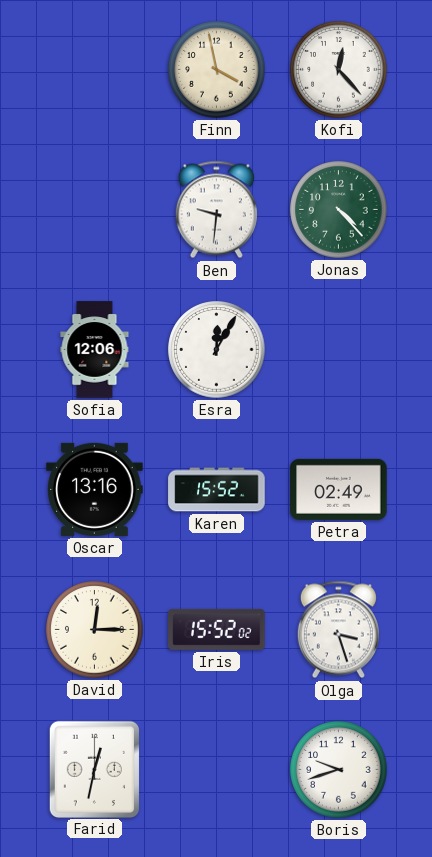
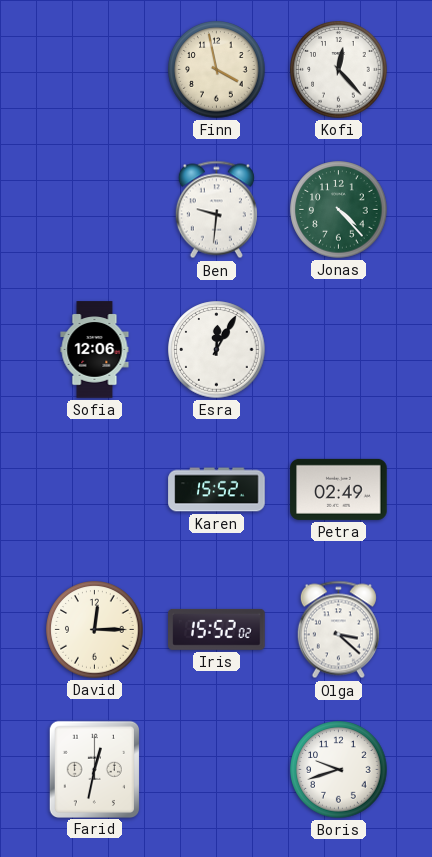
Oscar: 13:16 -> none (95, 489)
Olga: 3:27 -> 3:22 (338, 630)
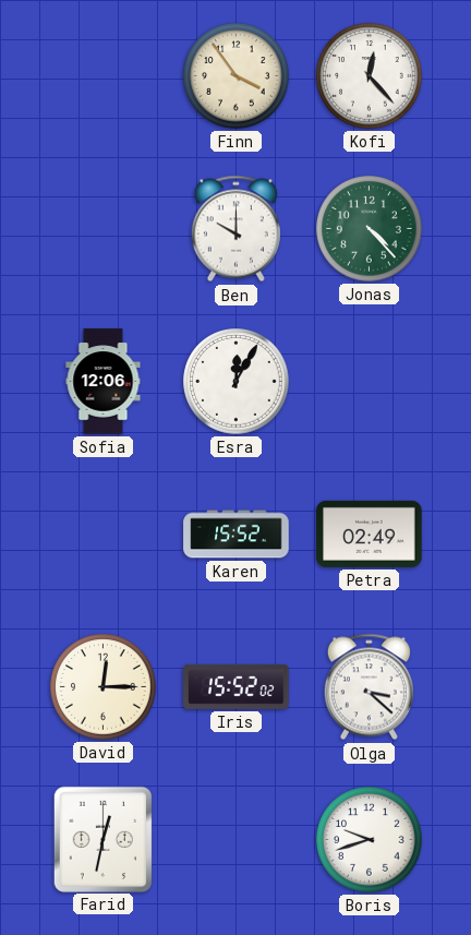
Finn: 3:58 -> 3:54 (237, 76)
Ben: 9:31 -> 10:00 (235, 229)
